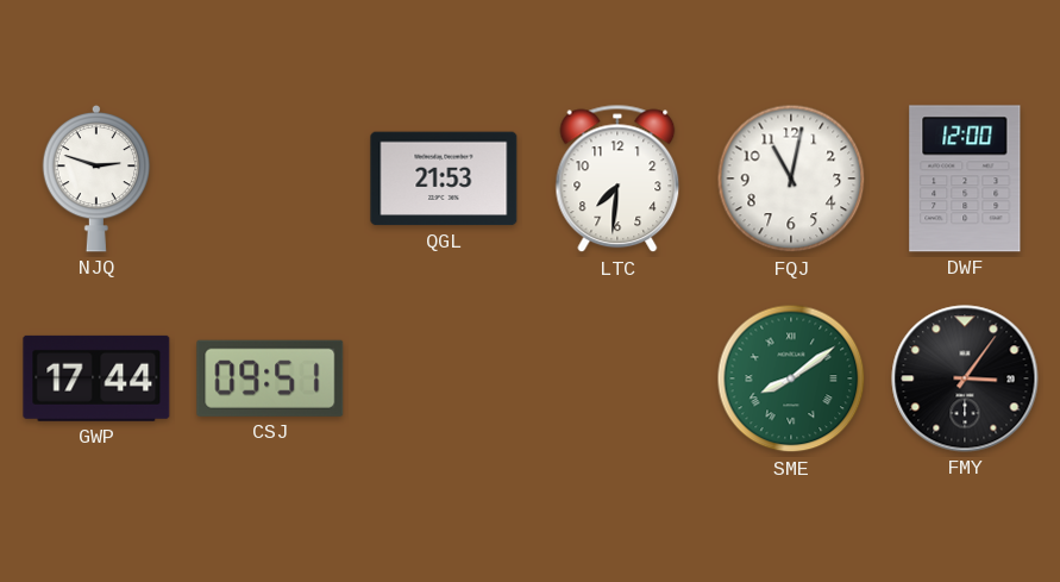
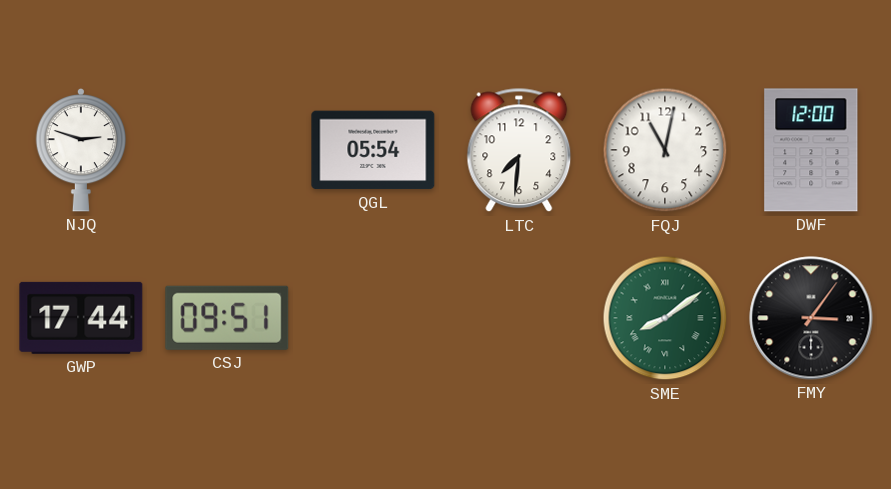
QGL: 21:53 -> 05:54 (373, 150)
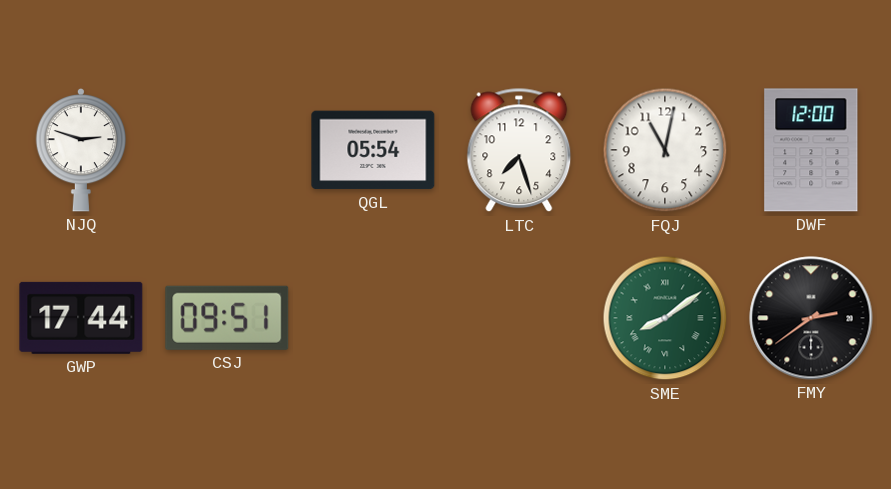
LTC: 7:31 -> 7:27 (519, 150)
FMY: 3:06 -> 2:39 (811, 318)
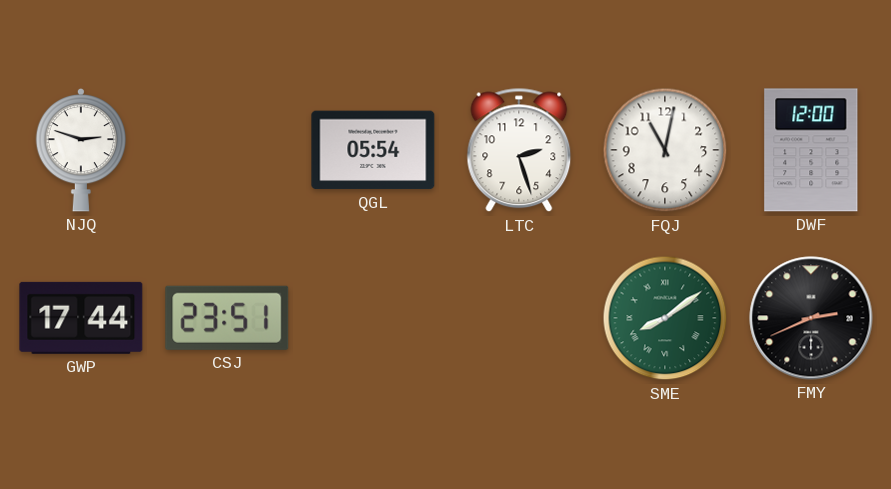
LTC: 7:27 -> 2:27 (519, 150)
CSJ: 09:51 -> 23:51 (227, 318)
FMY: 2:39 -> 2:41 (811, 318)
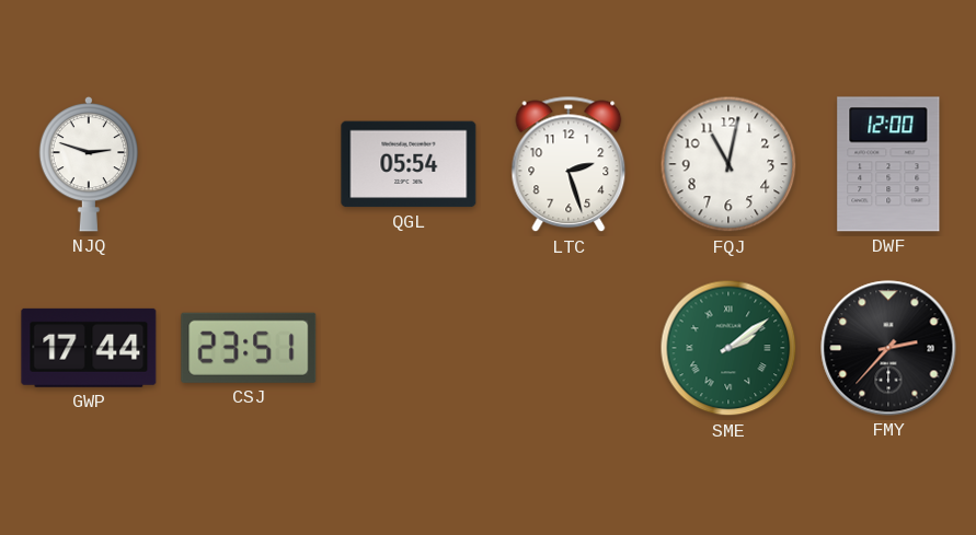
SME: 8:09 -> 2:09 (728, 348)
FMY: 2:41 -> 2:37 (888, 348)
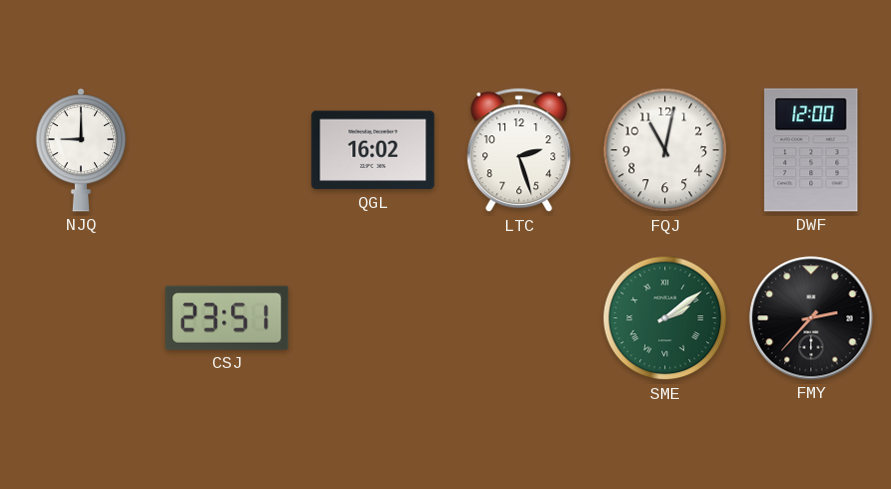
NJQ: 2:48 -> 9:00 (81, 150)
QGL: 05:54 -> 16:02 (373, 150)
GWP: 17:44 -> none (89, 348)
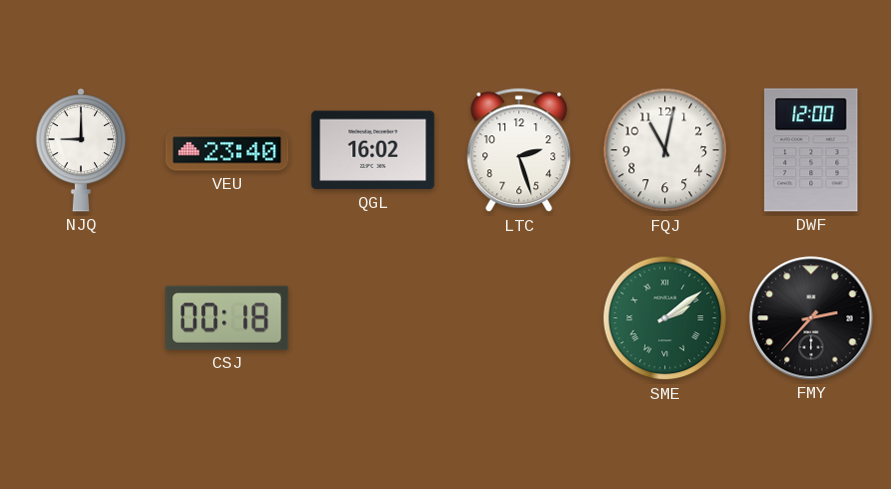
VEU: none -> 23:40 (227, 150)
CSJ: 23:51 -> 00:18 (227, 318)
